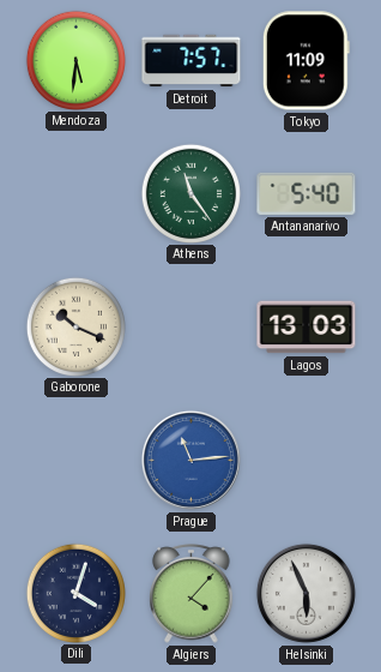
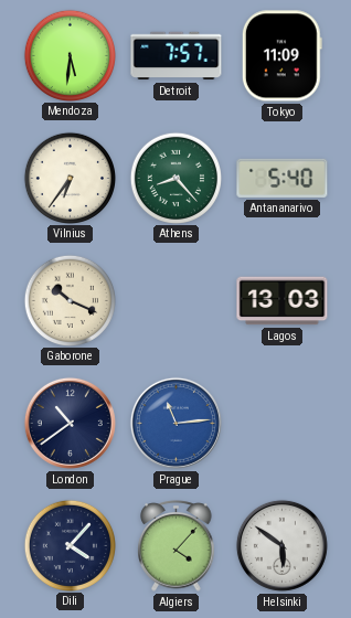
Vilnius: none -> 6:36 (70, 178)
Athens: 11:24 -> 8:23 (175, 178)
London: none -> 10:39 (70, 423)
Dili: 4:03 -> 4:07 (70, 545)
Helsinki: 5:56 -> 5:51 (281, 545)
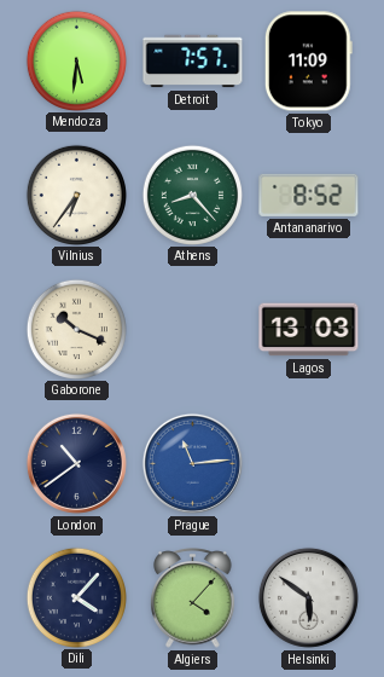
Antananarivo: 5:40 -> 8:52 (309, 195)
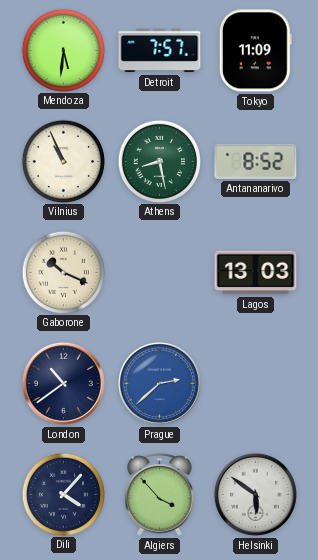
Vilnius: 6:36 -> 10:56 (63, 161)
Athens: 8:23 -> 8:28 (159, 161)
Prague: 11:14 -> 2:38 (159, 383)
Algiers: 4:07 -> 3:53 (160, 495)
